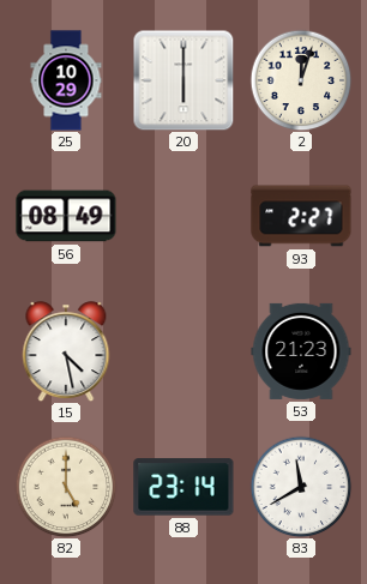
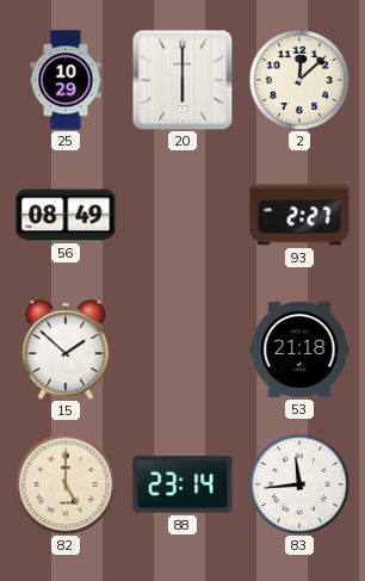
2: 12:03 -> 12:08 (299, 80)
15: 4:28 -> 1:52 (66, 350)
53: 21:23 -> 21:18 (299, 350)
83: 11:40 -> 11:44 (299, 484)
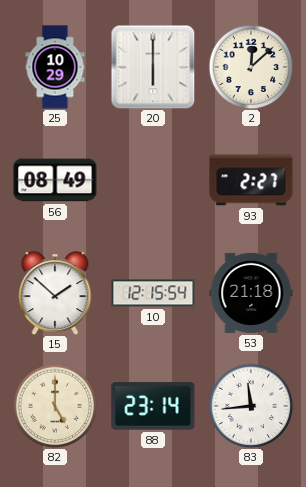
10: none -> 12:15 (153, 293)
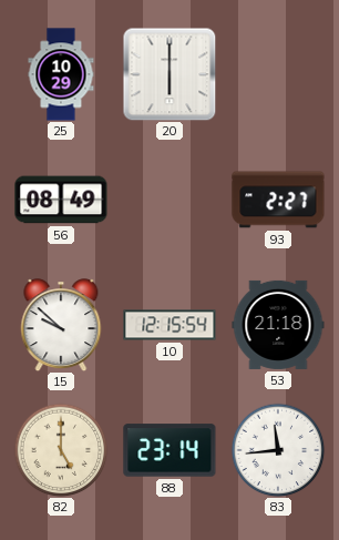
2: 12:08 -> none (251, 67)
15: 1:52 -> 9:52 (61, 325)
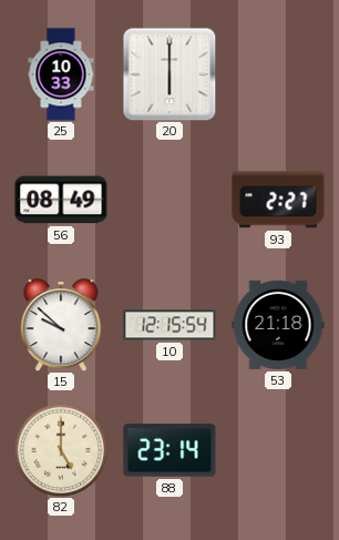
25: 10:29 -> 10:33 (61, 74)
83: 11:44 -> none (278, 450)
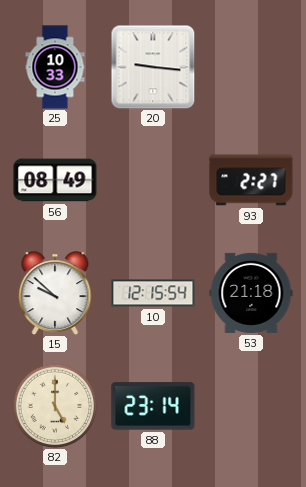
20: 6:00 -> 9:16 (153, 67)
